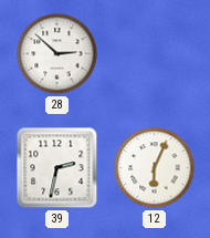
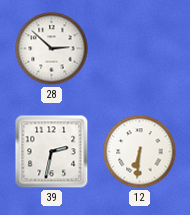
12: 6:04 -> 6:31 (140, 152)
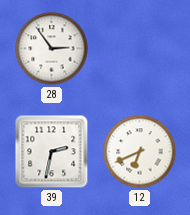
28: 2:52 -> 2:54 (52, 49)
12: 6:31 -> 6:41 (140, 152)
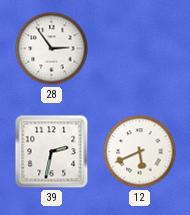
12: 6:41 -> 5:41 (140, 152)
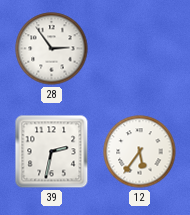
12: 5:41 -> 5:36 (140, 152)
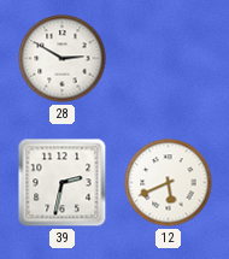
28: 2:54 -> 2:50 (63, 59)
12: 5:36 -> 5:41 (169, 183)
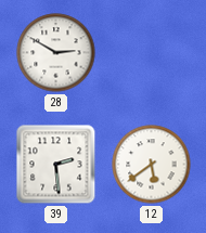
39: 2:32 -> 2:29 (56, 165)
12: 5:41 -> 5:39 (152, 165)
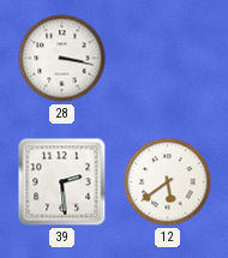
28: 2:50 -> 3:17 (62, 59)
